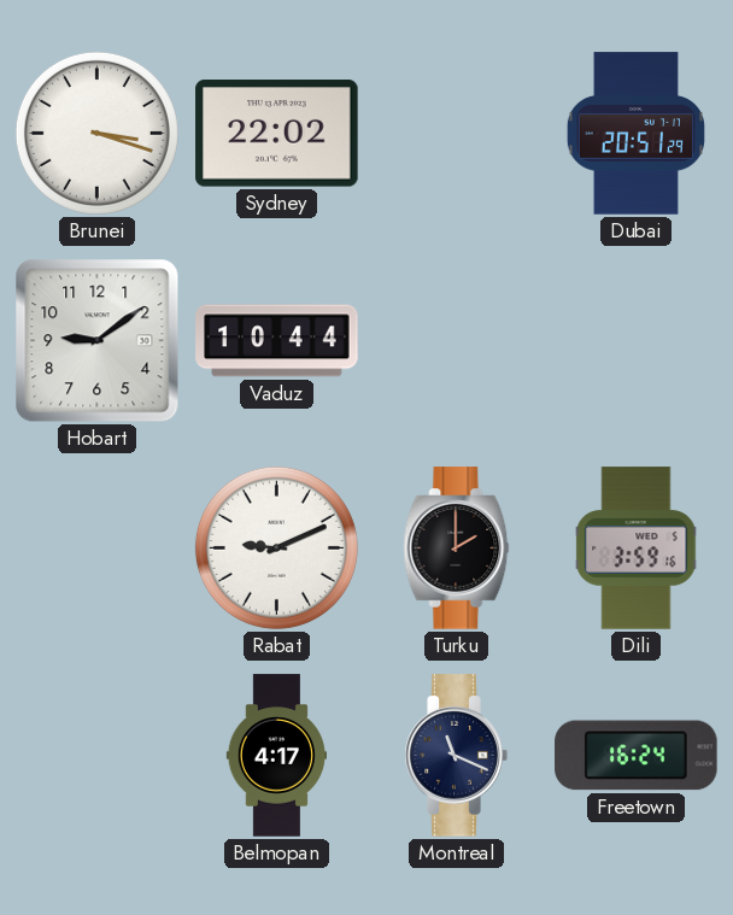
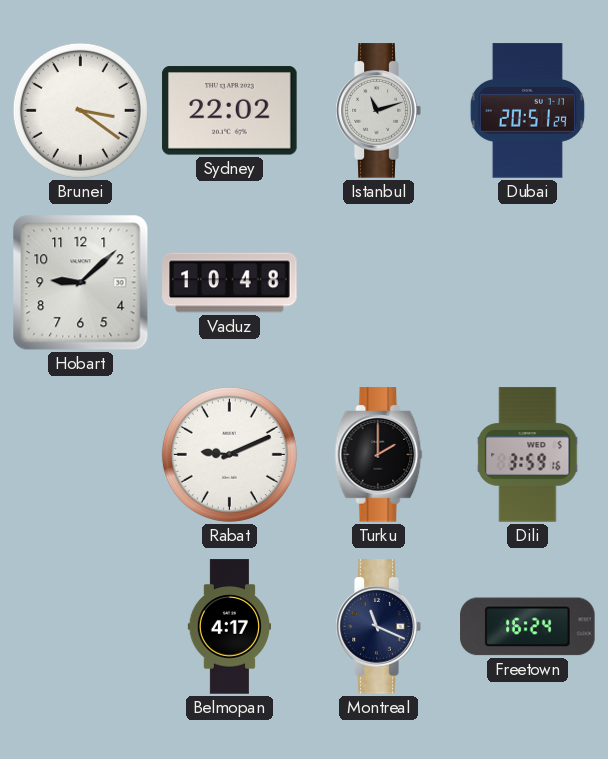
Brunei: 3:18 -> 3:21 (80, 110)
Istanbul: none -> 11:12 (378, 111)
Hobart: 9:09 -> 9:08 (81, 283)
Vaduz: 10:44 -> 10:48 (230, 283)
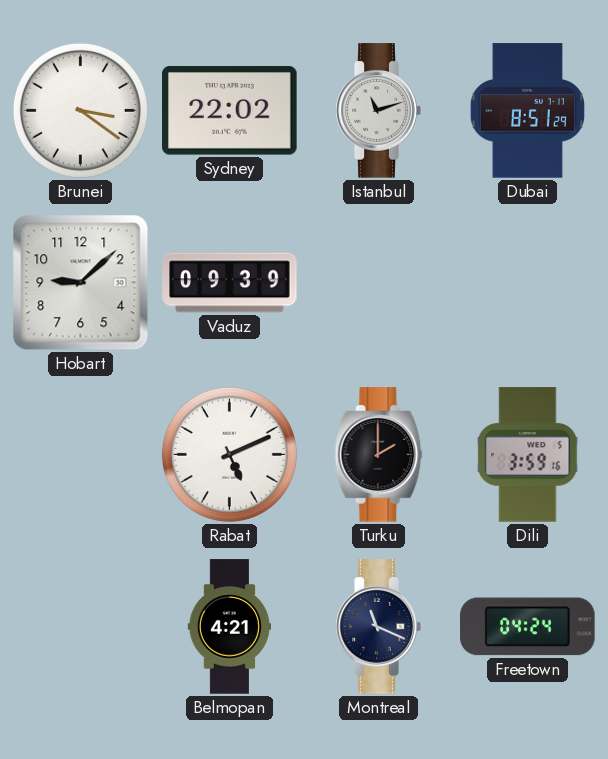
Dubai: 20:51 -> 8:51 (527, 111)
Vaduz: 10:48 -> 09:39 (230, 283)
Rabat: 9:11 -> 5:11 (229, 454)
Belmopan: 4:17 -> 4:21 (229, 627)
Freetown: 16:24 -> 04:24 (528, 627)
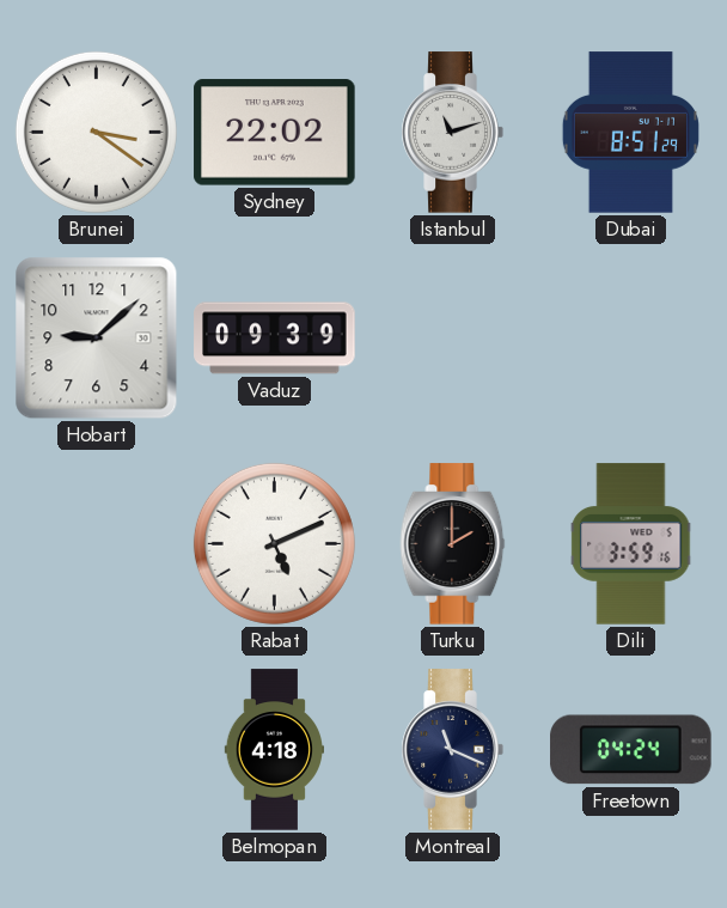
Belmopan: 4:21 -> 4:18 (274, 750)
